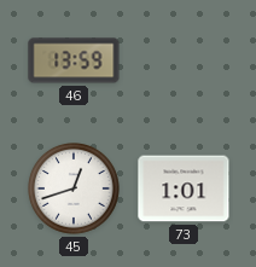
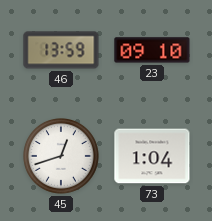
23: none -> 09:10 (152, 50)
73: 1:01 -> 1:04 (152, 156)
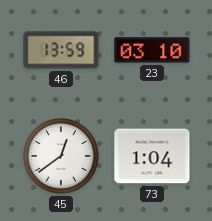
23: 09:10 -> 03:10 (152, 50)
45: 12:42 -> 12:39 (62, 157)
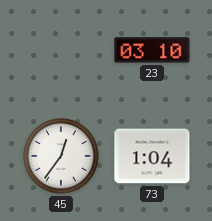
46: 13:59 -> none (61, 50)
45: 12:39 -> 12:36 (62, 157)
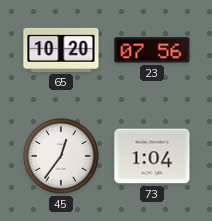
65: none -> 10:20 (61, 50)
23: 03:10 -> 07:56 (152, 50)
